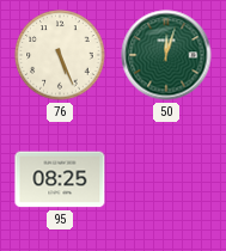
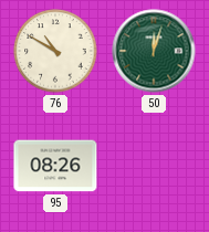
76: 5:26 -> 10:50 (55, 51)
95: 08:25 -> 08:26 (55, 166)
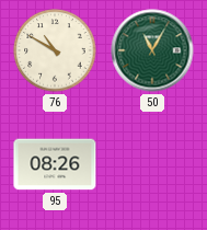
50: 12:03 -> 11:05 (152, 50)
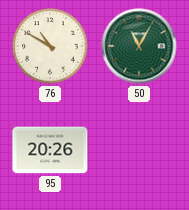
95: 08:26 -> 20:26 (50, 150)
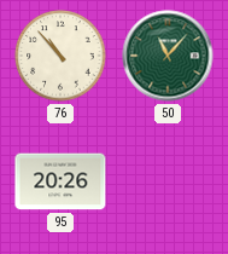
76: 10:50 -> 10:53 (60, 56)
50: 11:05 -> 11:07 (168, 56)
